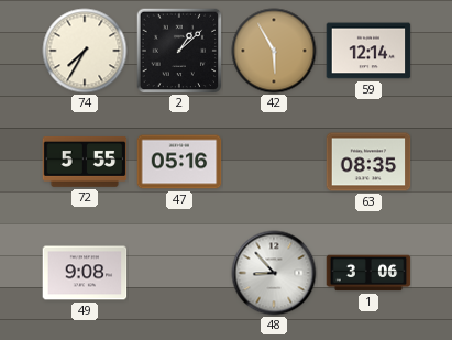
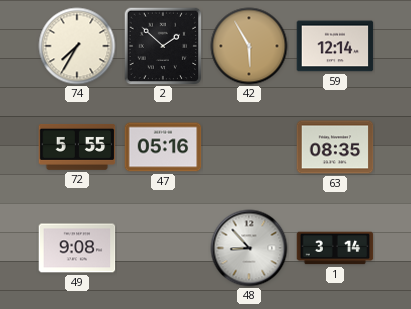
2: 1:08 -> 1:52 (163, 46)
1: 3:06 -> 3:14 (335, 248)
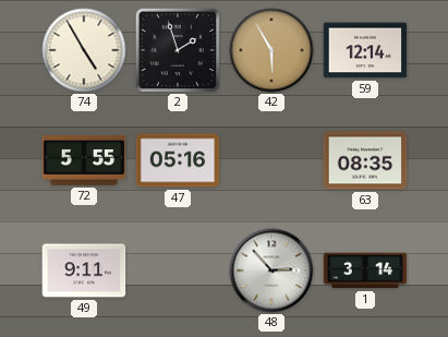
74: 7:35 -> 4:55 (84, 50)
2: 1:52 -> 1:57 (178, 50)
49: 9:08 -> 9:11 (84, 270)
48: 8:53 -> 2:53 (271, 270)
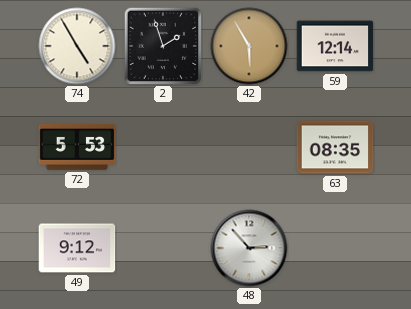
72: 5:55 -> 5:53 (77, 147)
47: 05:16 -> none (178, 160)
49: 9:11 -> 9:12 (77, 248)
1: 3:14 -> none (365, 270)
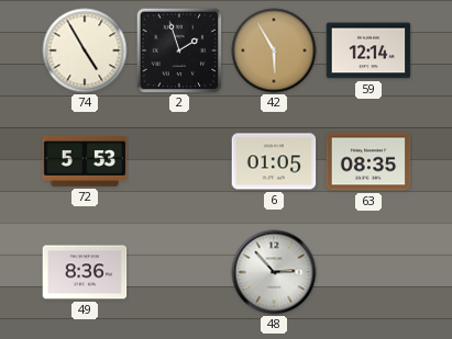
6: none -> 01:05 (274, 161)
49: 9:12 -> 8:36 (85, 272)
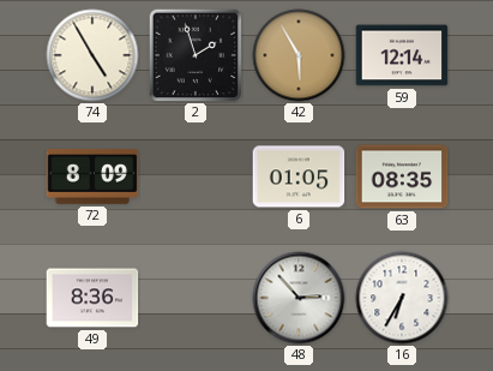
72: 5:53 -> 8:09 (92, 176)
16: none -> 6:35 (402, 298)
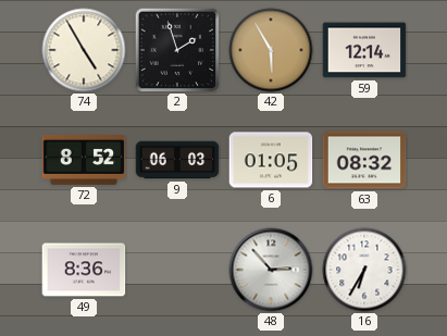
72: 8:09 -> 8:52 (84, 160)
9: none -> 06:03 (177, 160)
63: 08:35 -> 08:32 (364, 160)
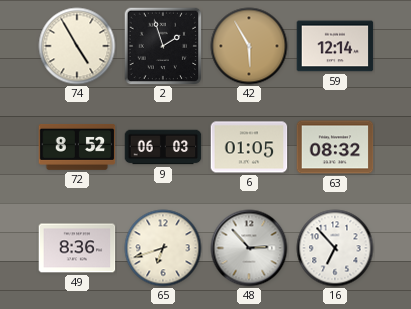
65: none -> 6:42 (163, 248)
16: 6:35 -> 6:53 (335, 248)
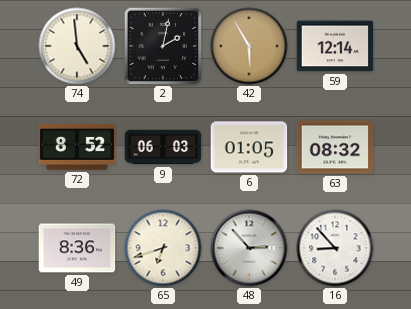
74: 4:55 -> 4:59 (77, 46)
2: 1:57 -> 2:02 (163, 46)
16: 6:53 -> 8:53 (335, 248)
